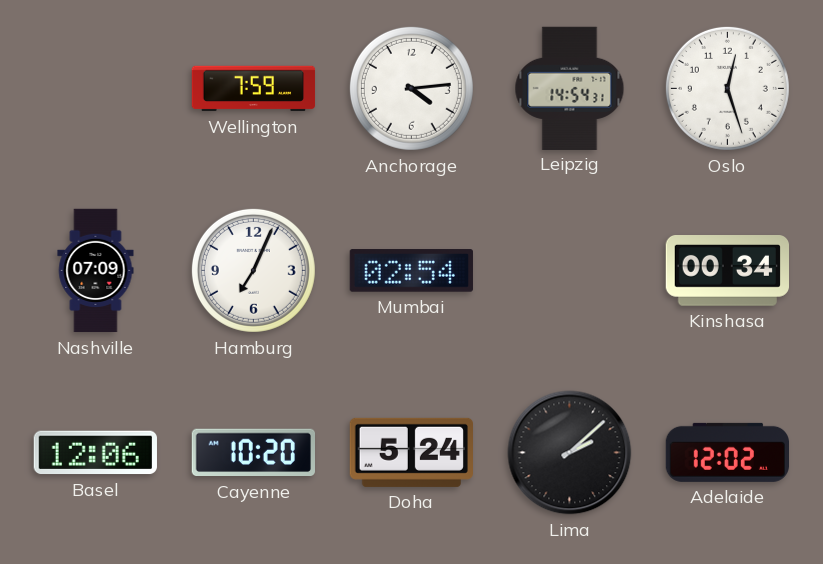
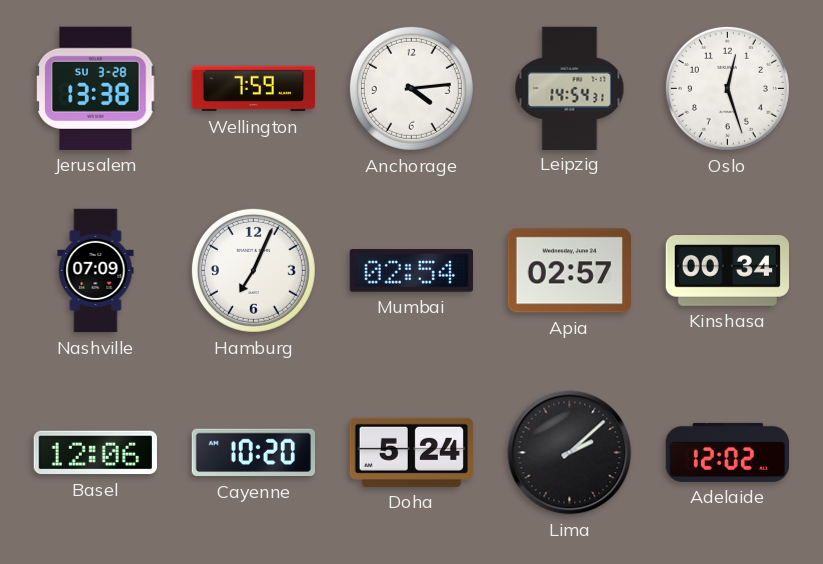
Jerusalem: none -> 13:38 (96, 88)
Apia: none -> 02:57 (569, 271)
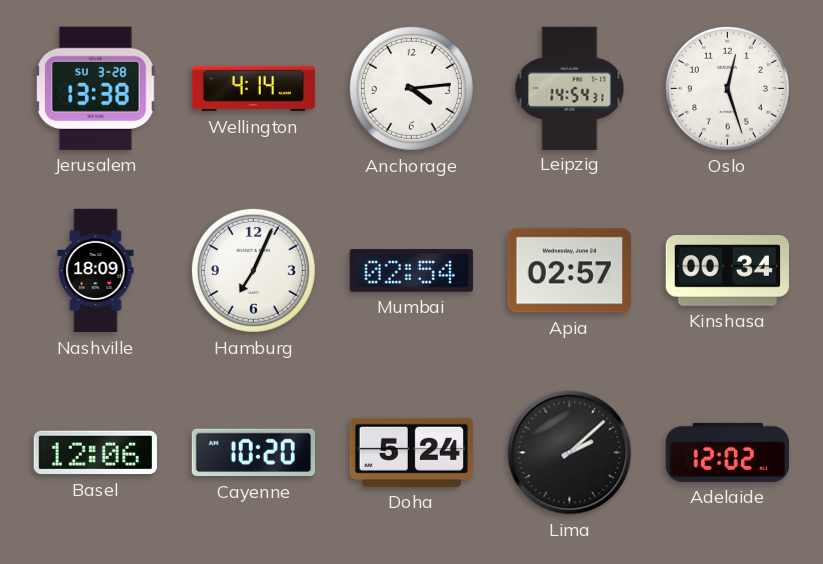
Wellington: 7:59 -> 4:14 (254, 89)
Nashville: 07:09 -> 18:09 (96, 271)
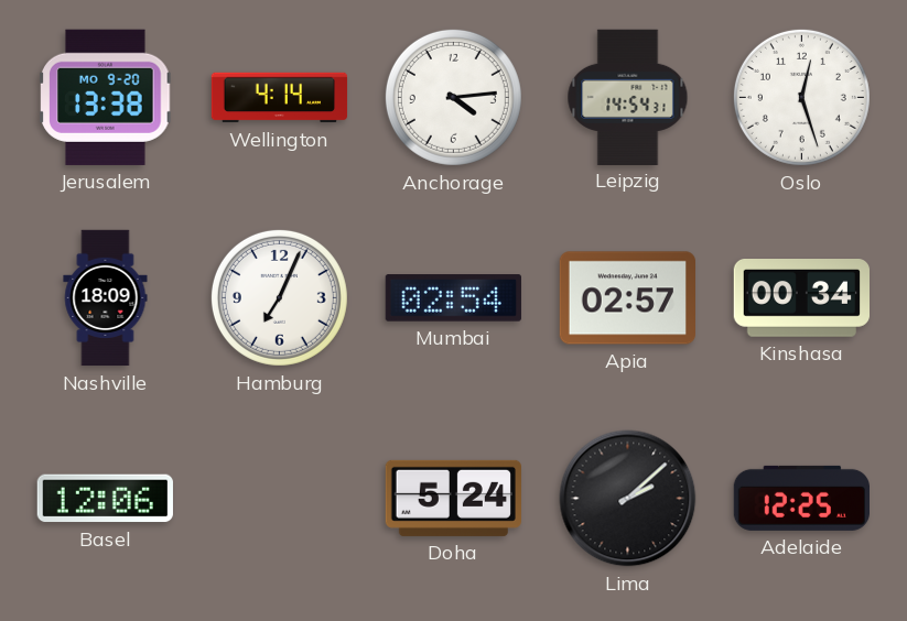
Jerusalem date: SU 3-28 -> MO 9-20 (106, 97)
Cayenne: 10:20 -> none (253, 453)
Adelaide: 12:02 -> 12:25 (801, 498)
